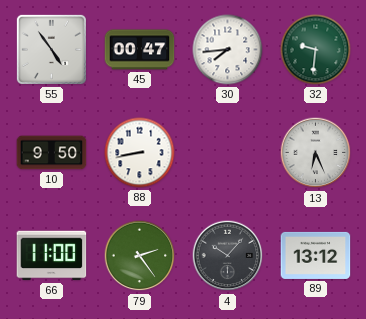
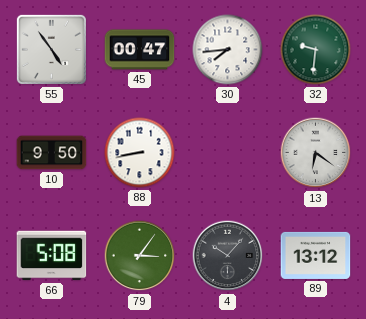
13: 6:26 -> 6:21 (316, 153)
66: 11:00 -> 5:08 (52, 256)
79: 2:24 -> 3:06 (140, 256)
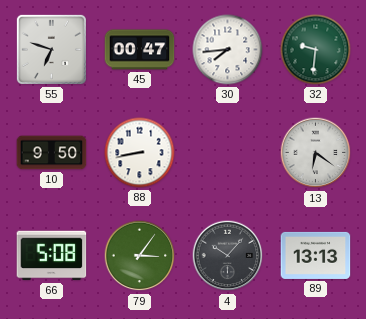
55: 4:54 -> 6:48 (51, 49)
89: 13:12 -> 13:13 (316, 255)
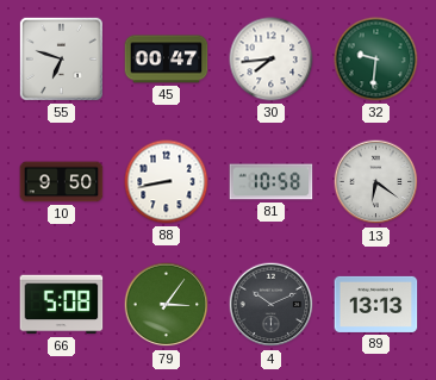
81: none -> 10:58 (272, 182)
4: 10:07 -> 10:11 (272, 305)
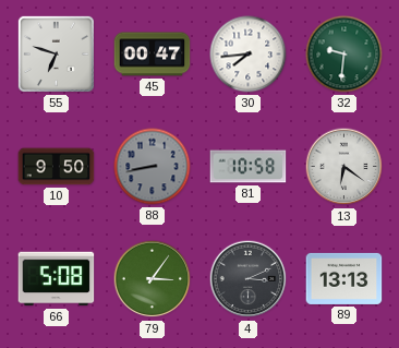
88 dial: white -> grey (153, 167)
4: 10:11 -> 3:11 (249, 279)
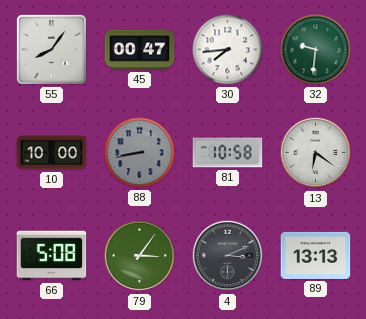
55: 6:48 -> 8:06 (51, 49)
10: 9:50 -> 10:00 (52, 153)
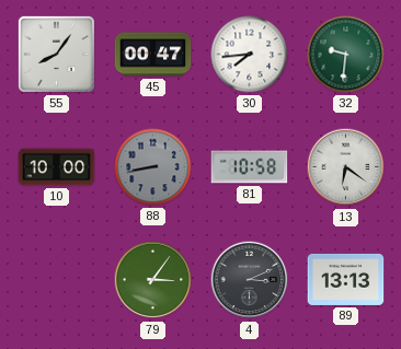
66: 5:08 -> none (52, 256)
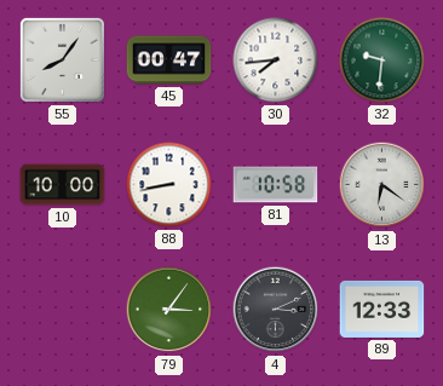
88 dial: grey -> white (169, 185)
89: 13:13 -> 12:33 (382, 309)
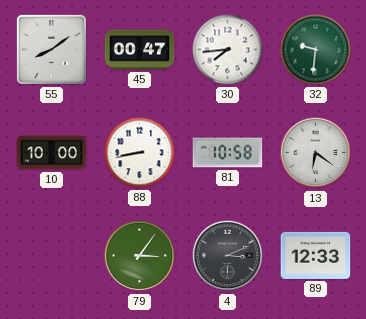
55: 8:06 -> 8:09 (51, 49)
